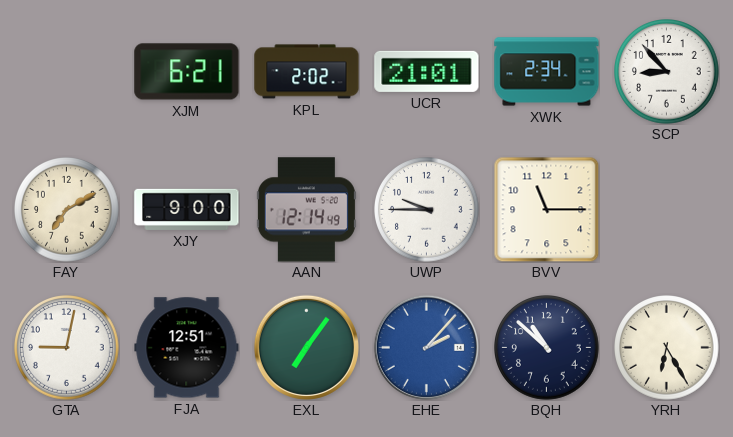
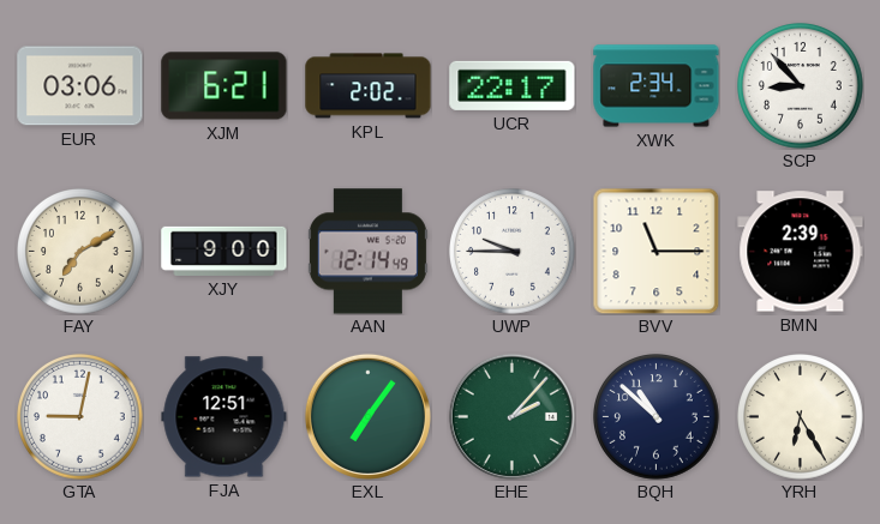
EUR: none -> 03:06 (80, 86)
UCR: 21:01 -> 22:17 (513, 85)
BMN: none -> 2:39 (801, 252)
EHE dial: blue -> green (511, 416)
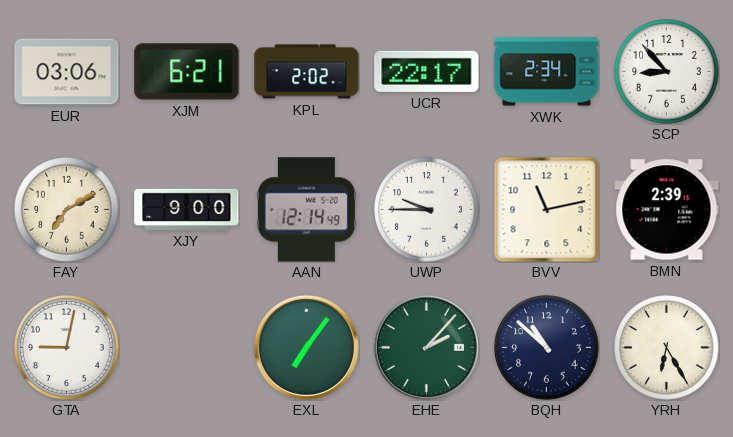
BVV: 11:15 -> 11:13 (546, 209)
FJA: 12:51 -> none (225, 417)
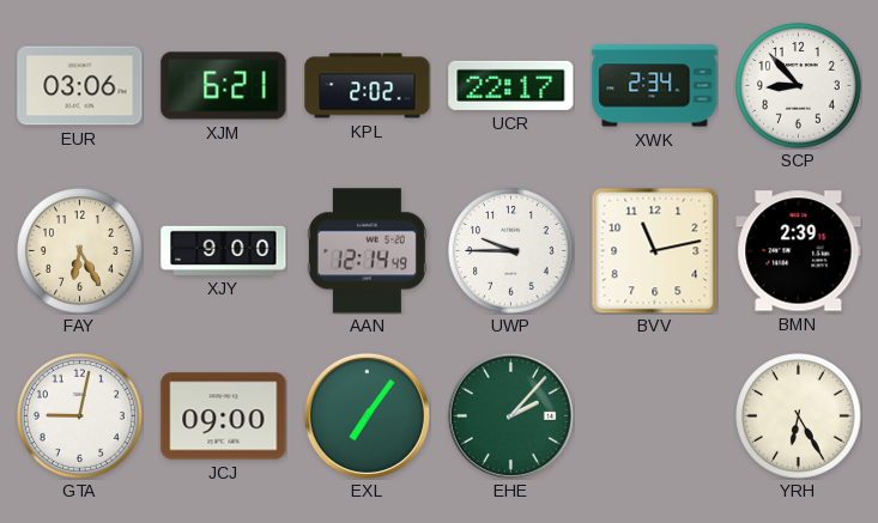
FAY: 7:10 -> 6:25 (80, 251)
JCJ: none -> 09:00 (224, 416)
BQH: 10:52 -> none (547, 348)
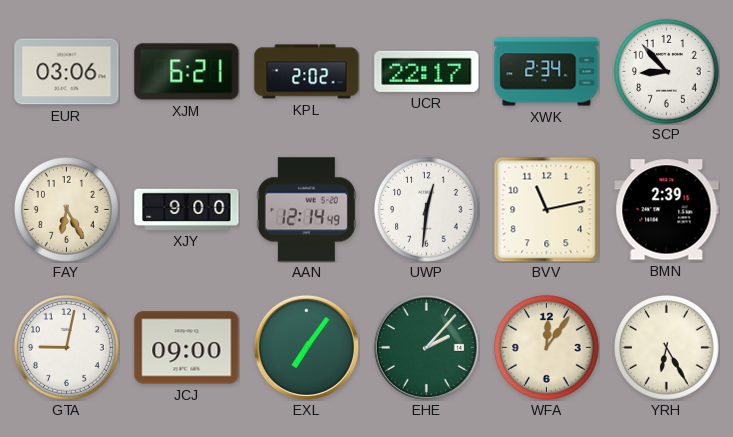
UWP: 9:45 -> 12:31 (427, 210)
WFA: none -> 12:06 (547, 348)
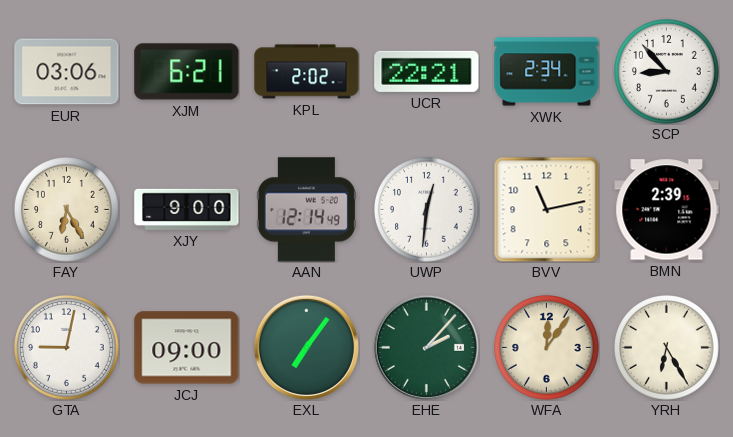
UCR: 22:17 -> 22:21 (427, 71)
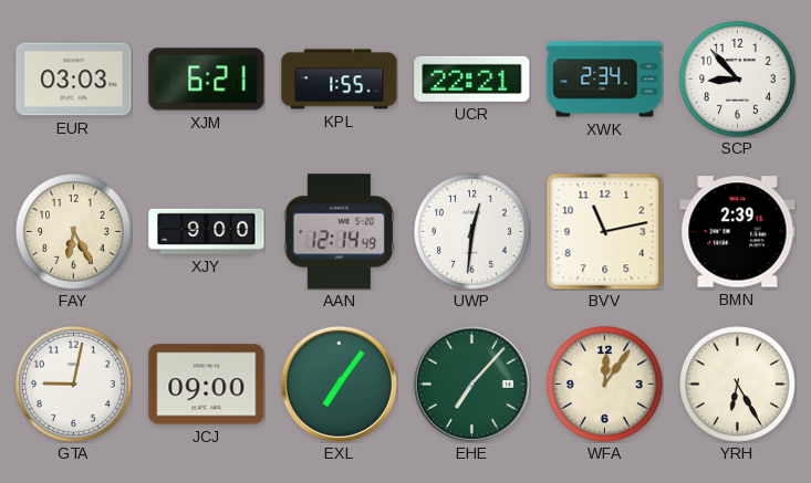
EUR: 03:06 -> 03:03 (74, 80)
KPL: 2:02 -> 1:55 (340, 80)
EHE: 2:07 -> 7:07 (471, 384)
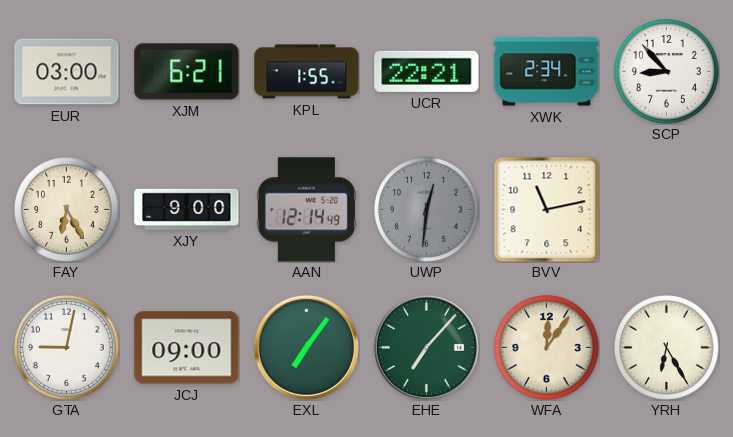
EUR: 03:03 -> 03:00 (67, 72)
UWP dial: white -> grey (427, 210)
BMN: 2:39 -> none (738, 232)
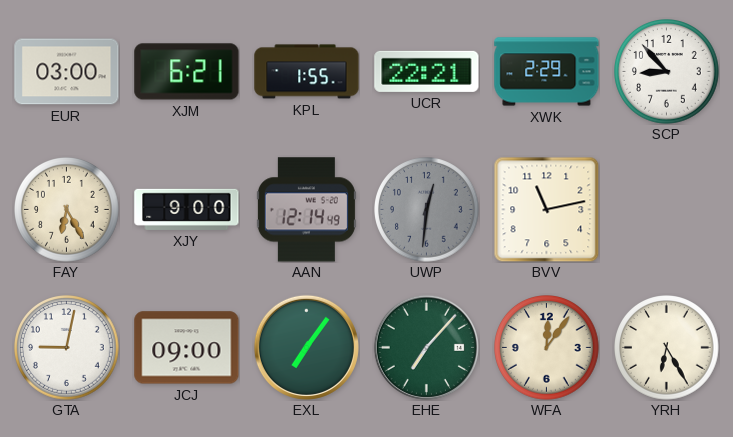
XWK: 2:34 -> 2:29 (547, 72)
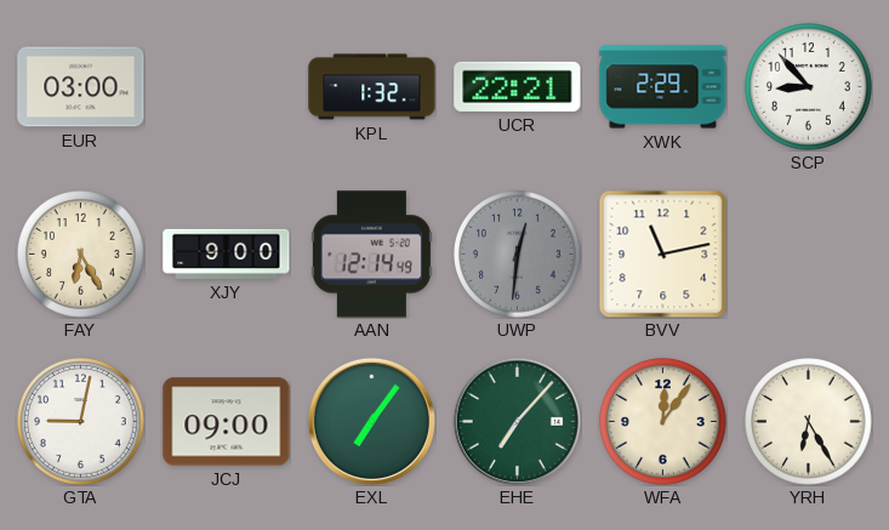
XJM: 6:21 -> none (187, 72)
KPL: 1:55 -> 1:32 (372, 87)
